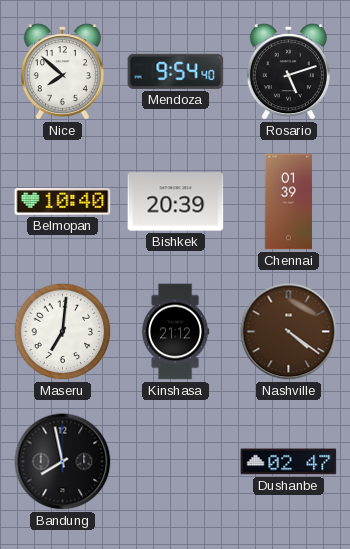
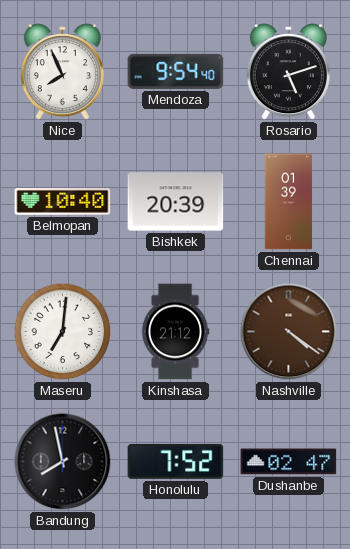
Nice: 7:52 -> 7:56 (62, 72)
Honolulu: none -> 7:52 (176, 461)
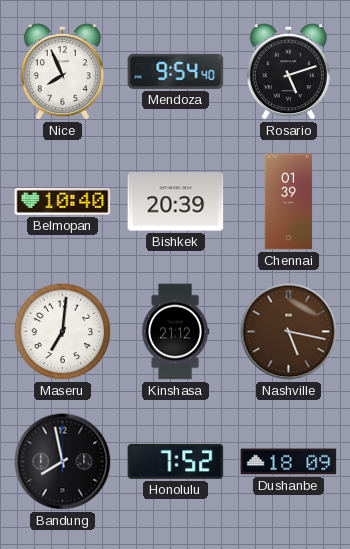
Nashville: 4:21 -> 5:17 (289, 332)
Dushanbe: 02:47 -> 18:09 (289, 462)
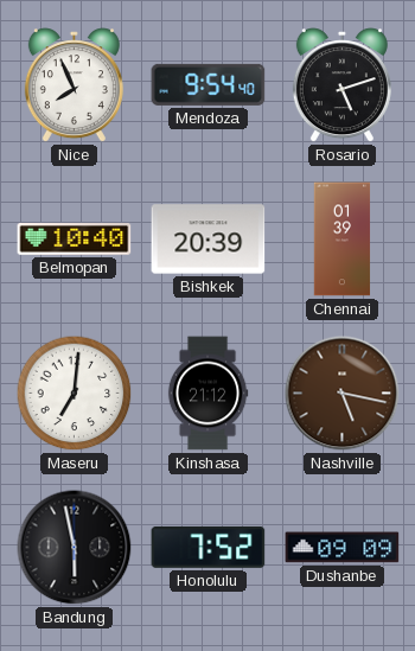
Bandung: 7:58 -> 5:58 (75, 548)
Dushanbe: 18:09 -> 09:09 (343, 548)
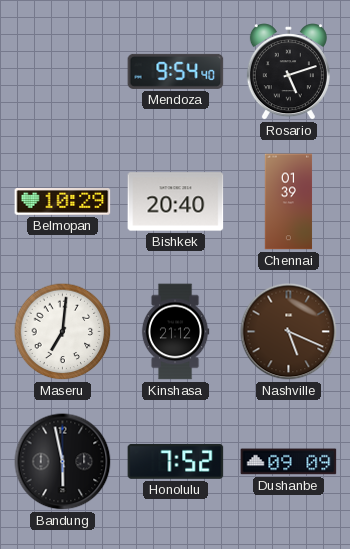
Nice: 7:56 -> none (74, 85)
Belmopan: 10:40 -> 10:29 (63, 202)
Bishkek: 20:39 -> 20:40 (176, 202)
Nashville: 5:17 -> 5:19 (289, 332)
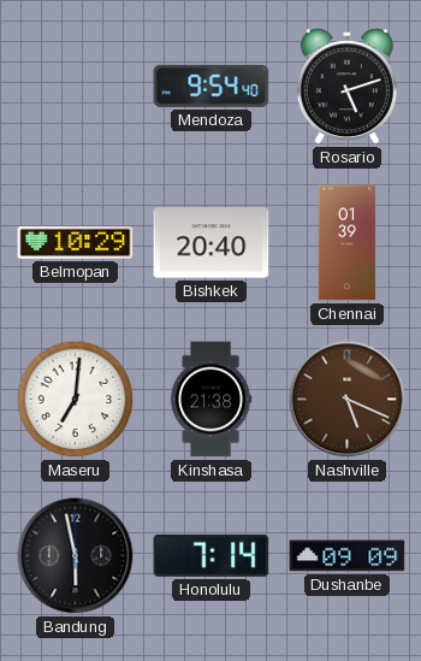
Kinshasa: 21:12 -> 21:38 (210, 400)
Honolulu: 7:52 -> 7:14 (212, 555)
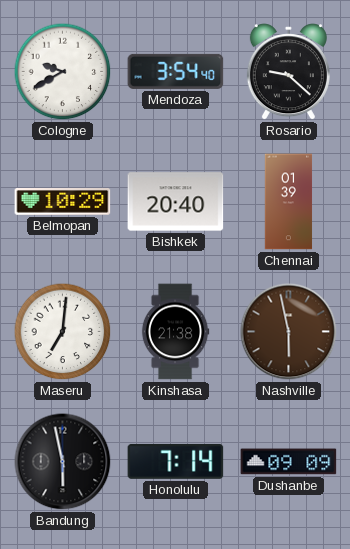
Cologne: none -> 9:40 (63, 72)
Mendoza: 9:54 -> 3:54 (176, 71)
Rosario: 5:12 -> 9:22 (288, 72)
Nashville: 5:19 -> 5:58 (289, 332)
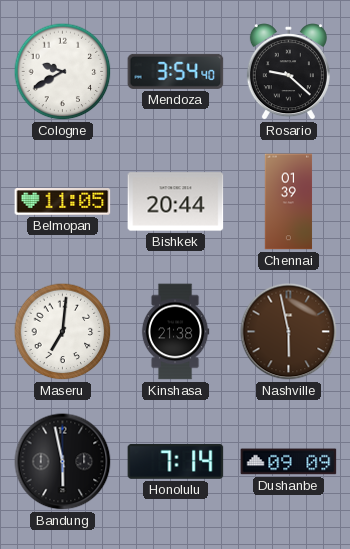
Belmopan: 10:29 -> 11:05 (63, 202)
Bishkek: 20:40 -> 20:44 (176, 202)
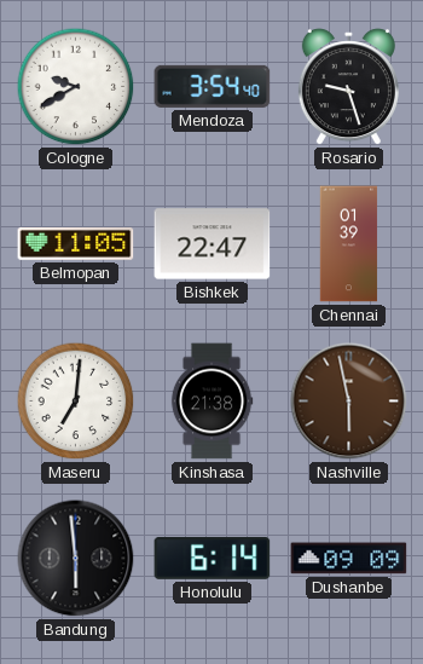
Rosario: 9:22 -> 9:27 (348, 87)
Bishkek: 20:44 -> 22:47 (213, 244)
Bandung: 5:58 -> 5:59 (76, 559)
Honolulu: 7:14 -> 6:14 (213, 558)
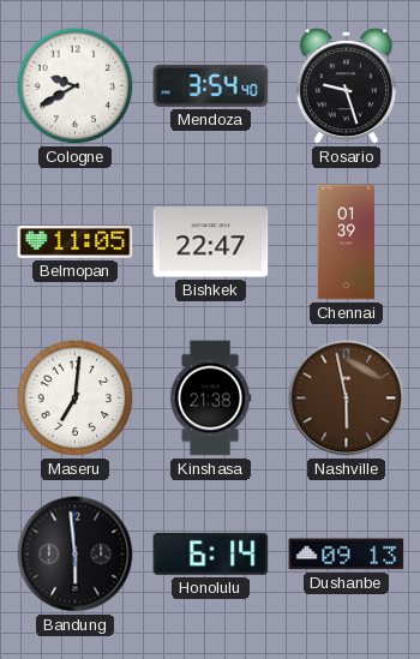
Dushanbe: 09:09 -> 09:13 (347, 555)
